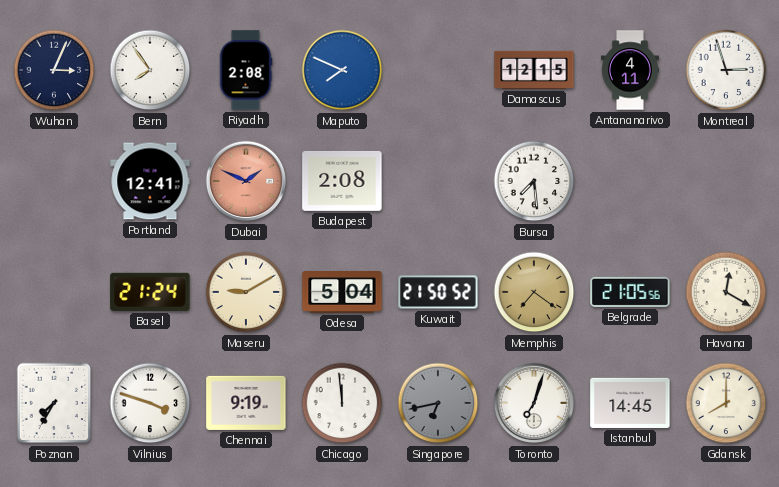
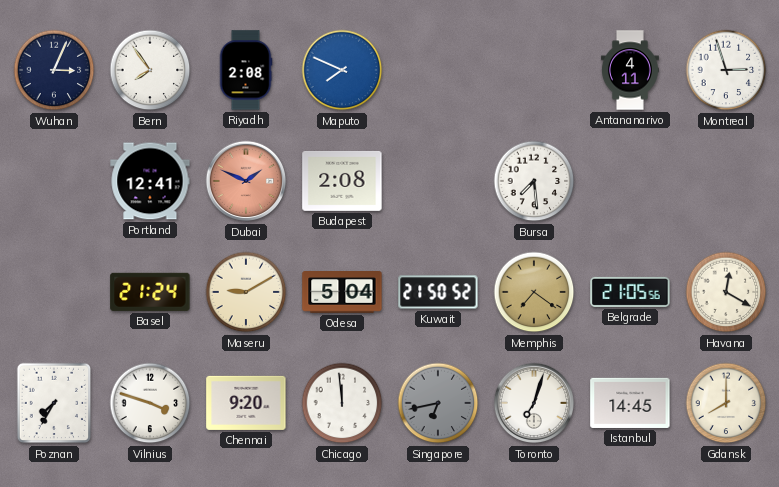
Damascus: 12:15 -> none (534, 70)
Chennai: 9:19 -> 9:20 (246, 403)
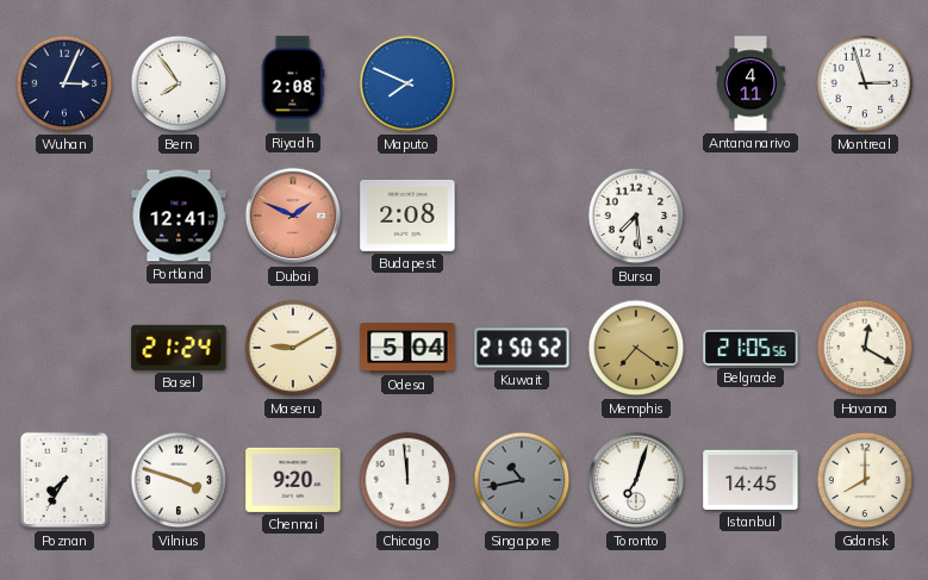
Singapore: 6:43 -> 10:43 (522, 480)
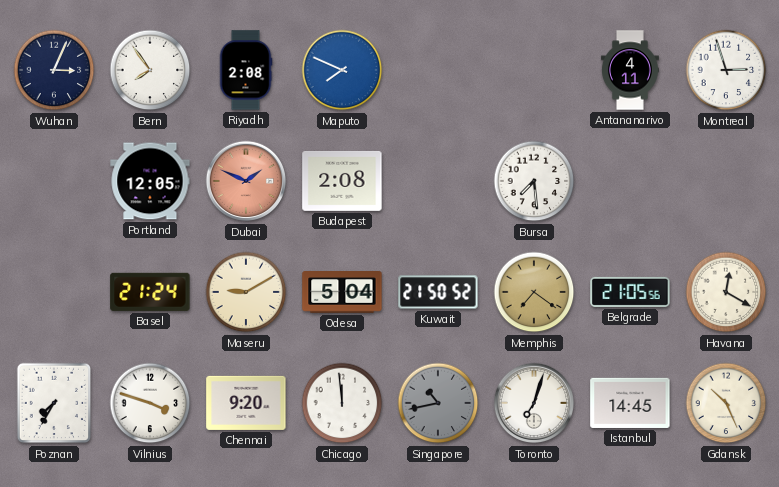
Portland: 12:41 -> 12:05 (150, 181)
Gdansk: 8:00 -> 10:26 (726, 403)
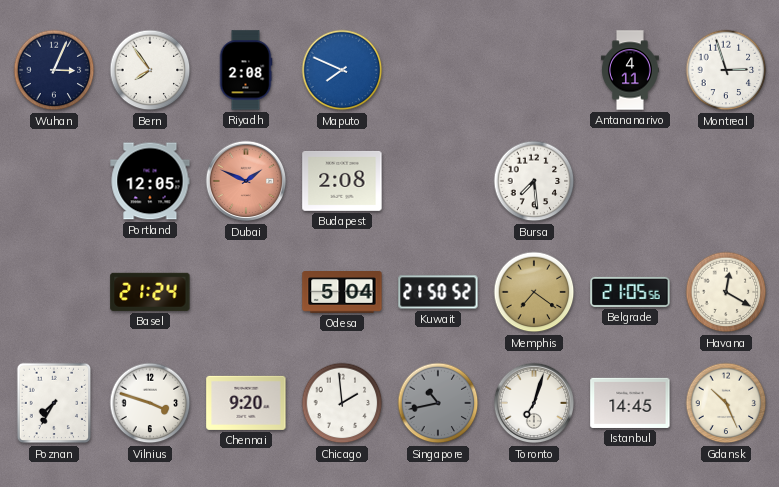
Maseru: 9:10 -> none (246, 292)
Chicago: 11:59 -> 1:59 (342, 403)
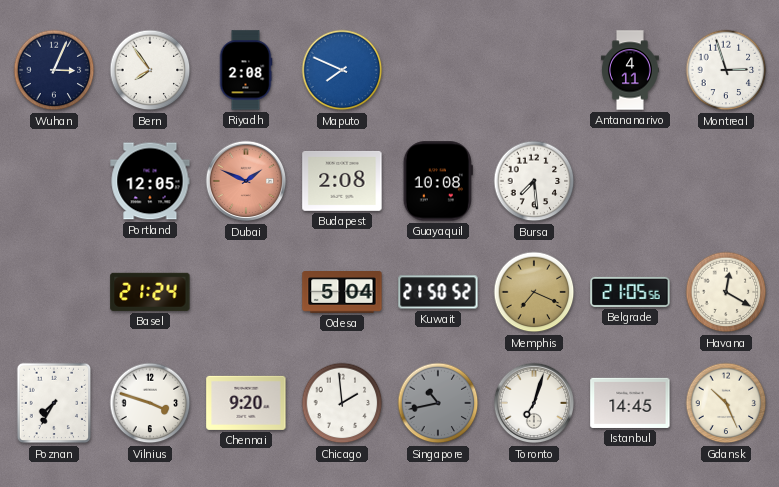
Guayaquil: none -> 10:08 (438, 181)
Memphis: 7:21 -> 7:19 (534, 292)
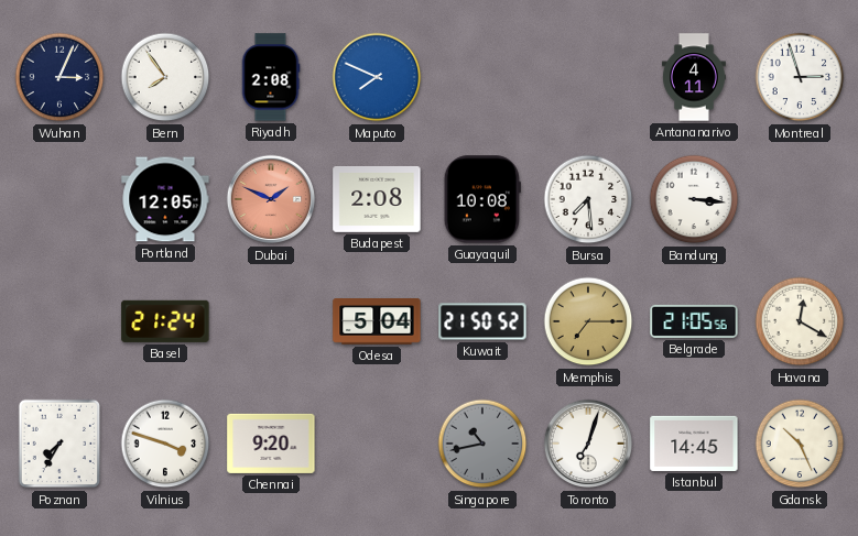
Bandung: none -> 3:16 (694, 199)
Memphis: 7:19 -> 7:15 (588, 321)
Chicago: 1:59 -> none (342, 403)
